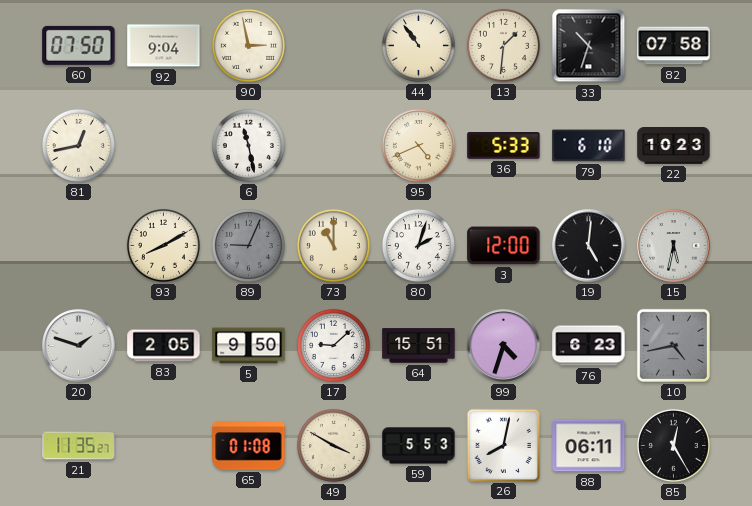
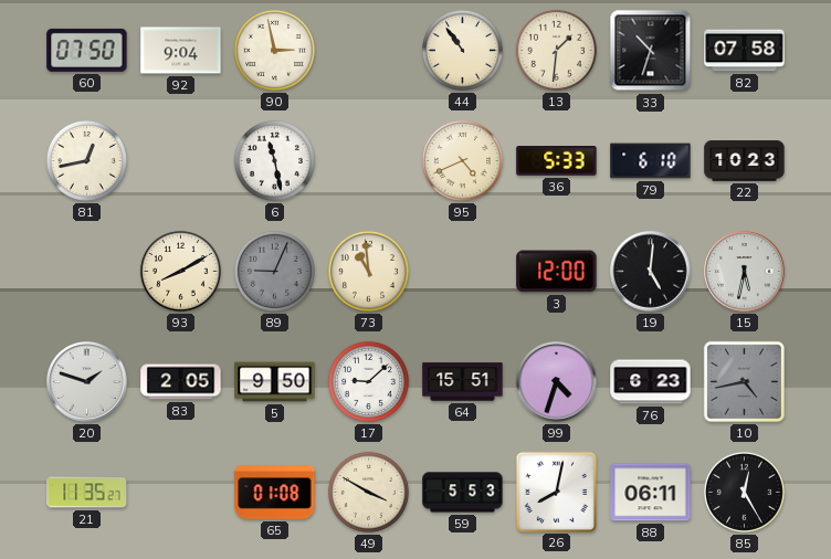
73: 11:00 -> 10:59 (368, 271)
80: 2:03 -> none (418, 245)
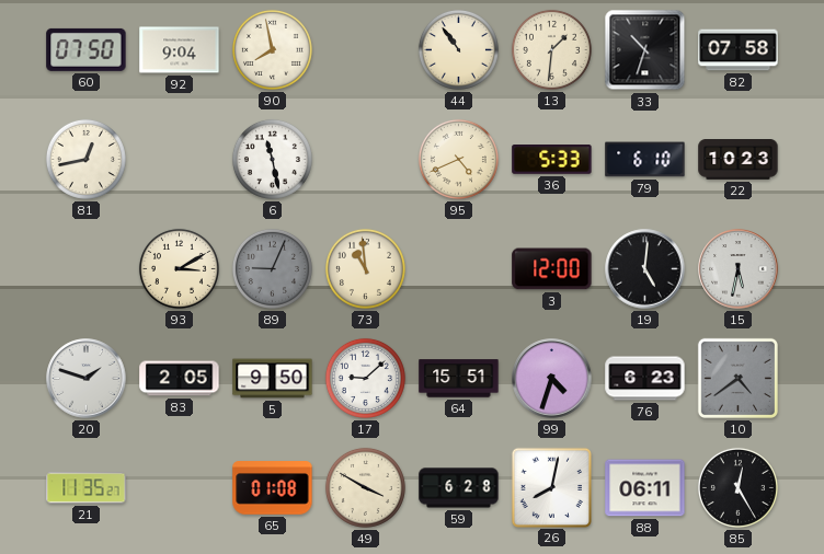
90: 2:58 -> 7:58 (272, 49)
93: 8:10 -> 3:10 (179, 268)
10: 4:43 -> 4:39 (737, 378)
59: 5:53 -> 6:28 (459, 488)
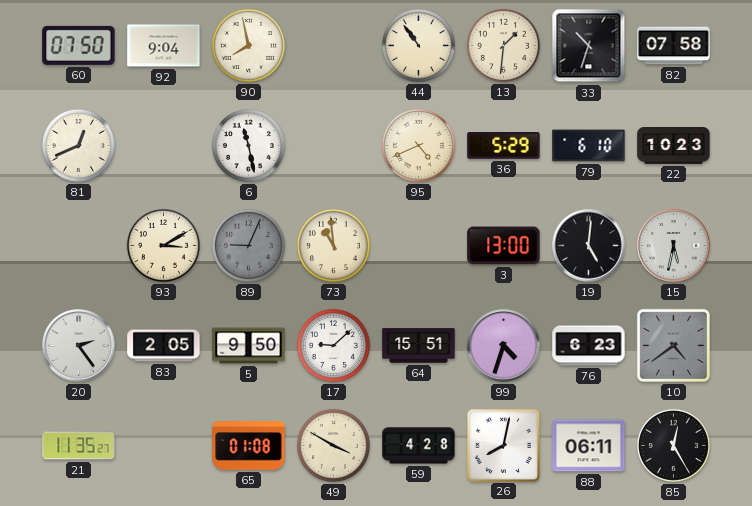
81: 12:43 -> 12:41 (78, 145)
36: 5:33 -> 5:29 (504, 146)
3: 12:00 -> 13:00 (504, 246)
20: 1:48 -> 2:24 (79, 346)
59: 6:28 -> 4:28 (419, 446)
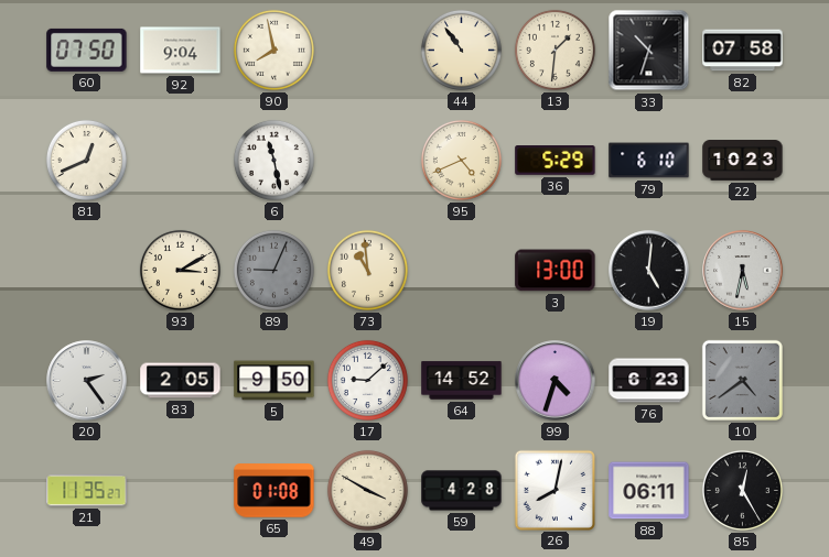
64: 15:51 -> 14:52 (462, 381)
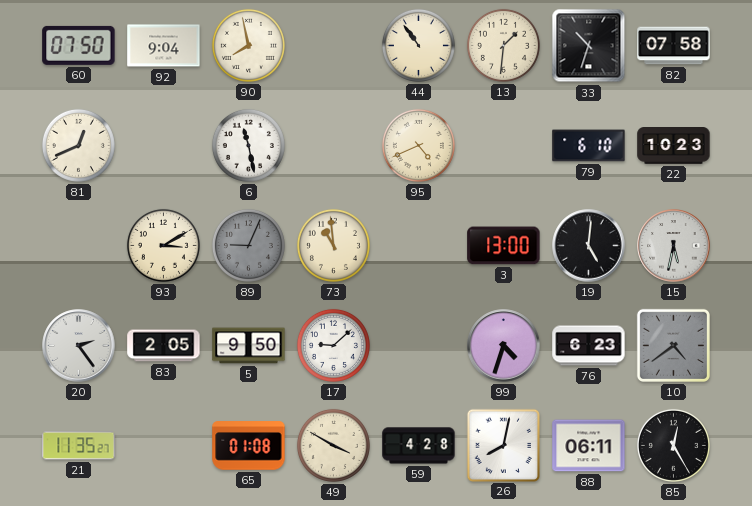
36: 5:29 -> none (556, 161)
64: 14:52 -> none (462, 381)
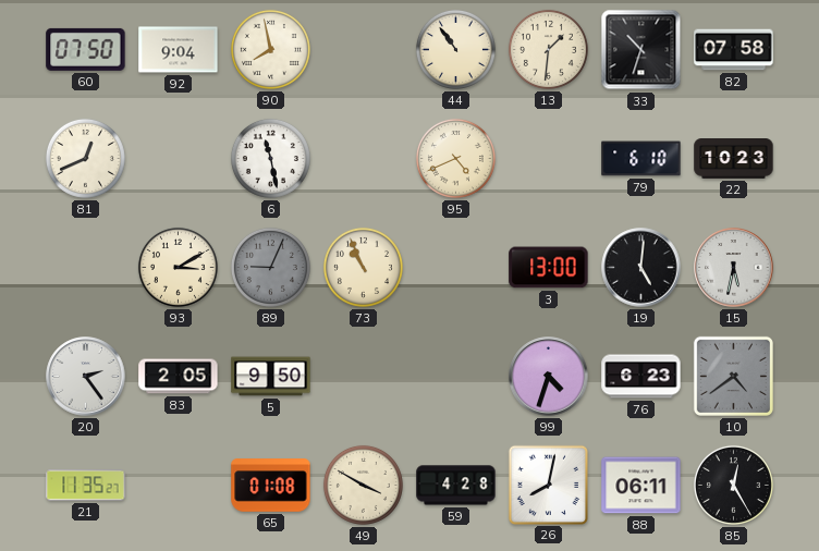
73: 10:59 -> 10:56 (363, 267)
17: 9:08 -> none (333, 345)
